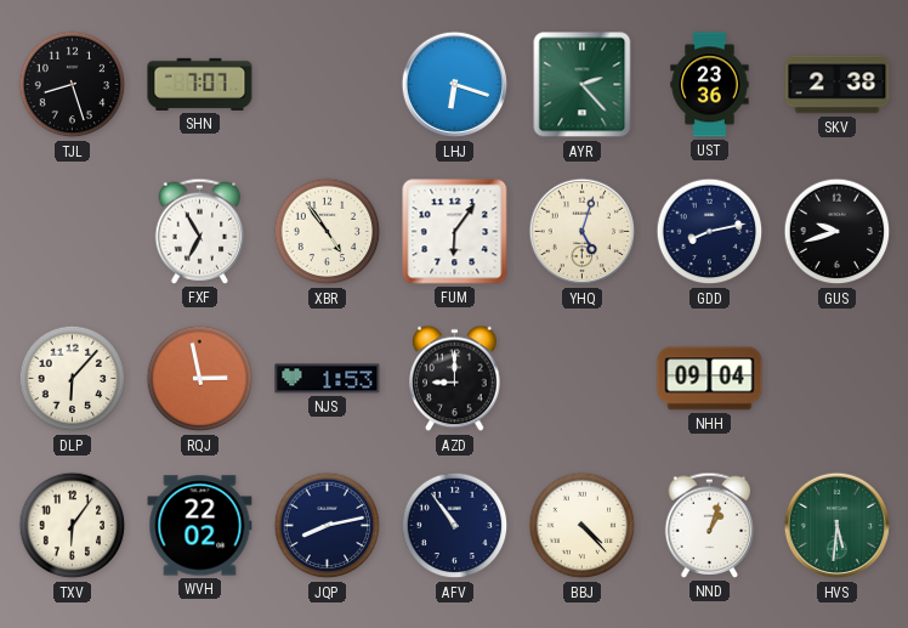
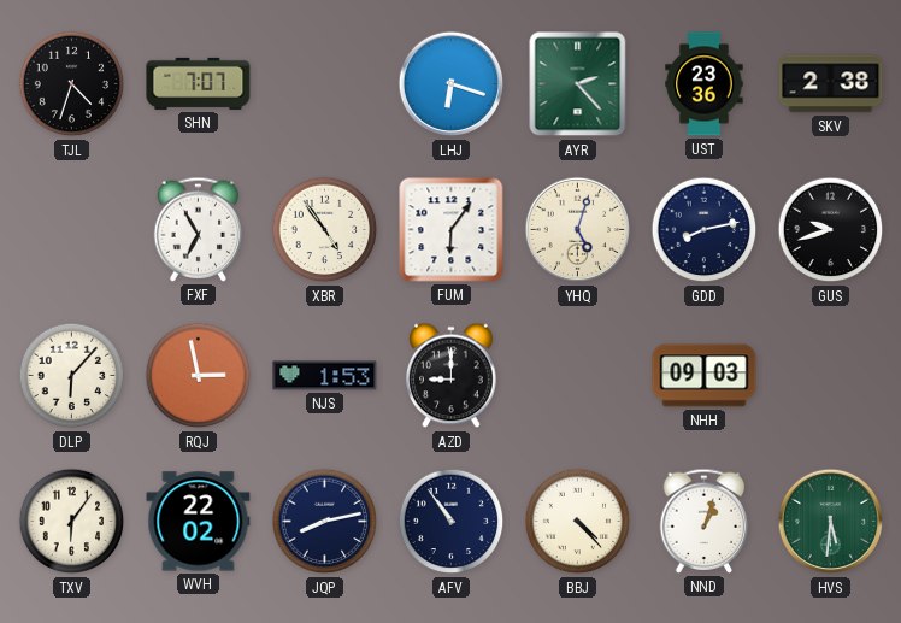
TJL: 8:27 -> 4:33 (72, 84)
NHH: 09:04 -> 09:03 (705, 376)
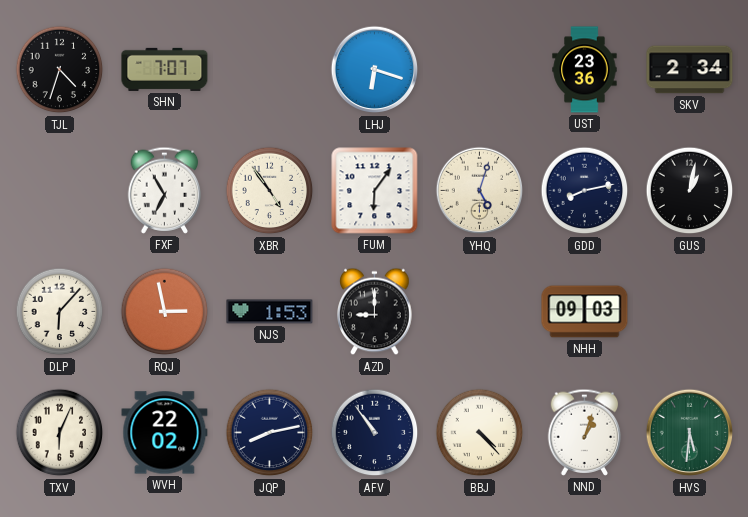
AYR: 2:23 -> none (578, 84)
SKV: 2:38 -> 2:34 (690, 70)
GUS: 9:42 -> 1:02 (690, 191)
TXV: 6:06 -> 6:04 (60, 433)
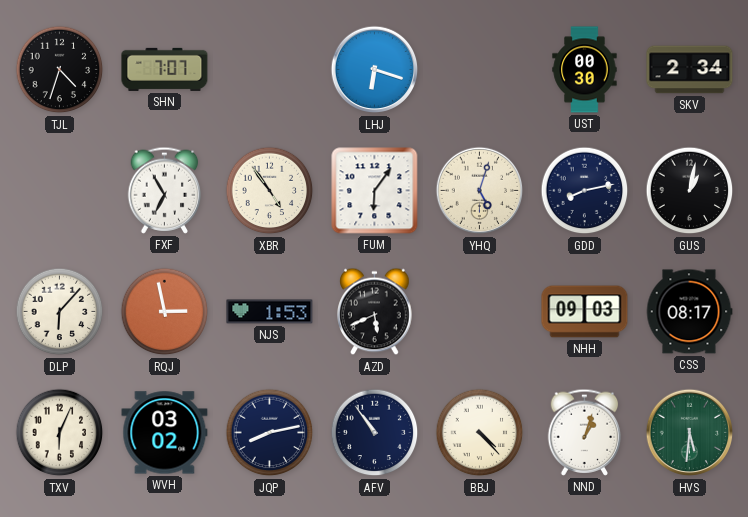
UST: 23:36 -> 00:30 (585, 70)
AZD: 9:00 -> 5:41 (375, 312)
CSS: none -> 08:17 (689, 312)
WVH: 22:02 -> 03:02 (165, 433)
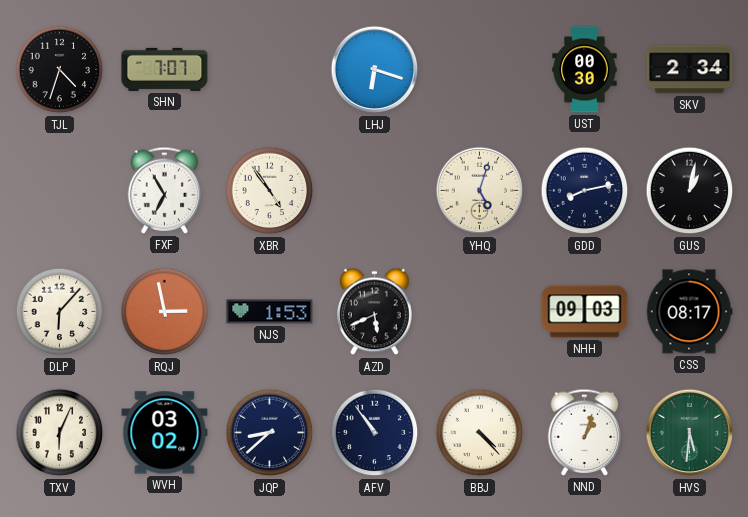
FUM: 6:06 -> none (375, 191)
JQP: 8:13 -> 8:38 (270, 433)
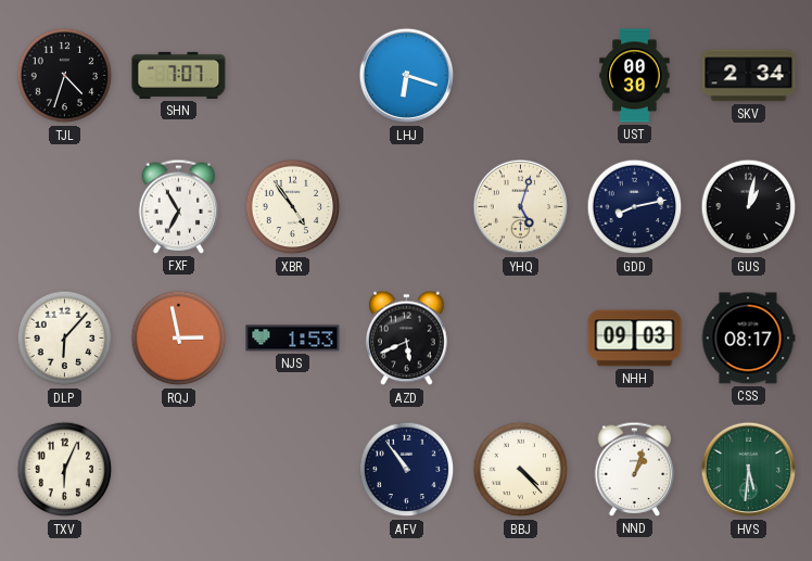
WVH: 03:02 -> none (165, 433)
JQP: 8:38 -> none (270, 433)
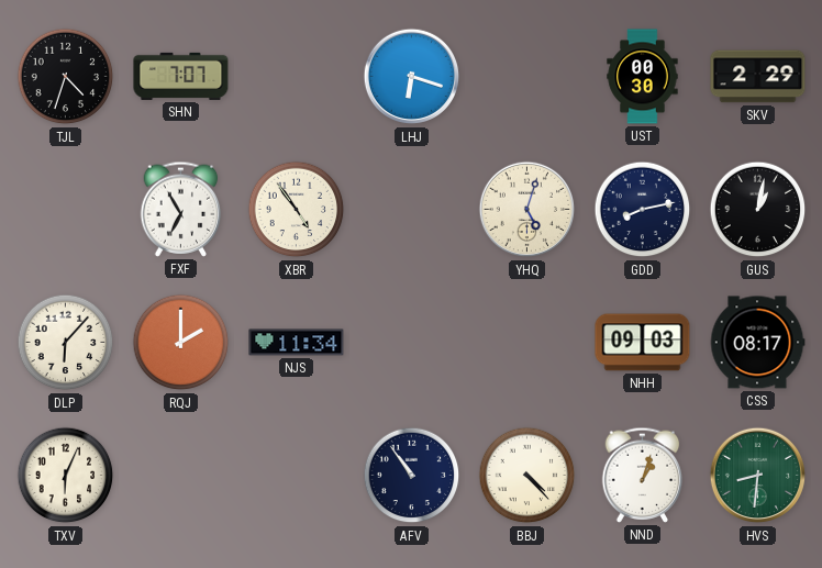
SKV: 2:34 -> 2:29 (758, 77)
RQJ: 2:58 -> 2:00 (181, 343)
NJS: 1:53 -> 11:34 (297, 343)
AZD: 5:41 -> none (407, 339)
HVS: 5:31 -> 8:31 (758, 476)
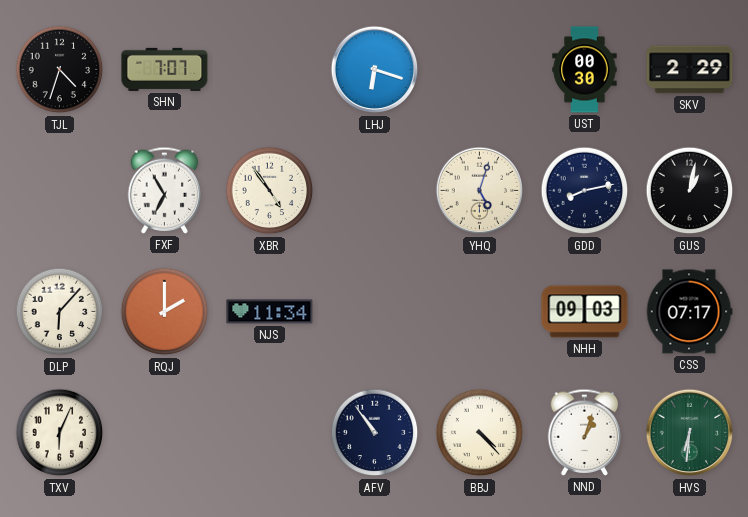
CSS: 08:17 -> 07:17 (689, 312)
HVS: 8:31 -> 6:31 (690, 433)
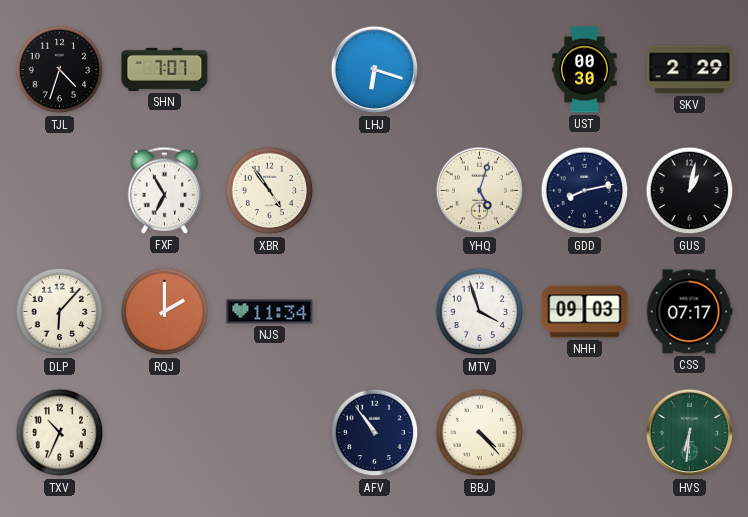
MTV: none -> 3:57 (480, 312)
TXV: 6:04 -> 10:34 (60, 433)
NND: 1:03 -> none (585, 432)
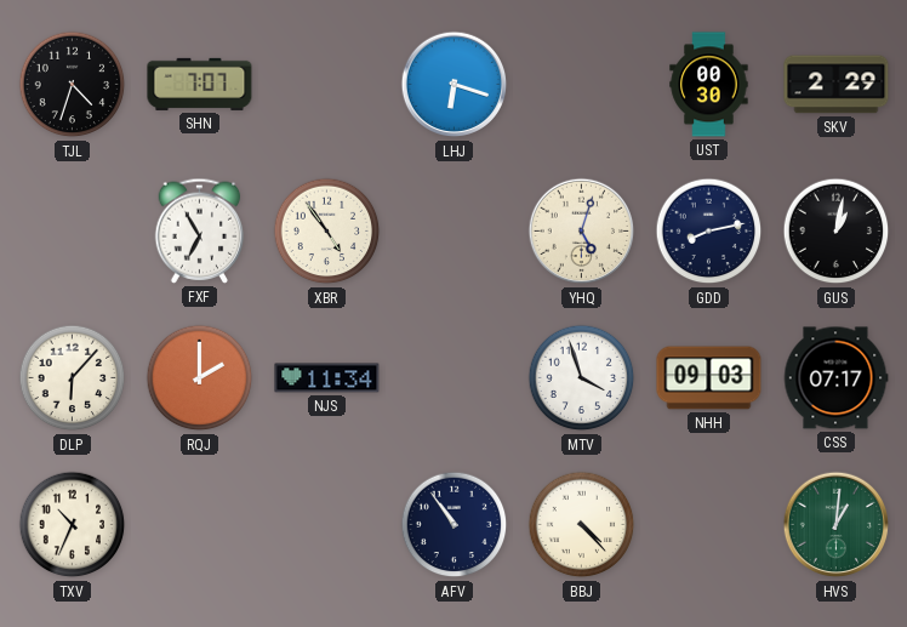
HVS: 6:31 -> 1:01 (837, 525)
